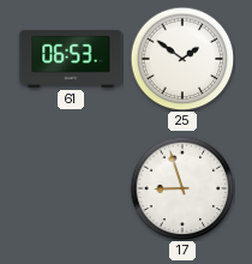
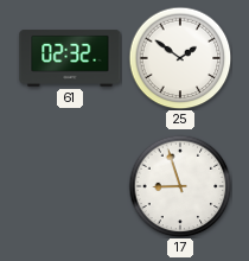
61: 06:53 -> 02:32 (70, 59)
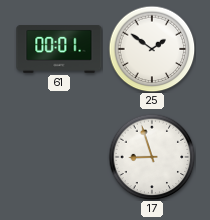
61: 02:32 -> 00:01 (59, 50)
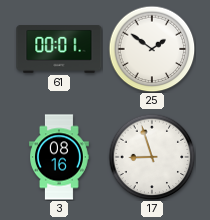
3: none -> 08:16 (60, 157)
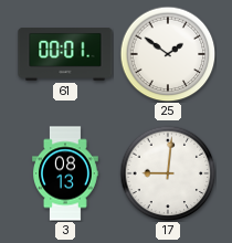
3: 08:16 -> 08:13 (66, 173)
17: 8:57 -> 9:01 (168, 173)
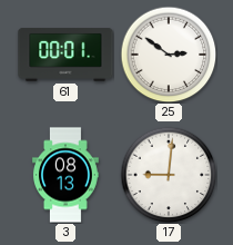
25: 1:51 -> 2:51 (169, 55)
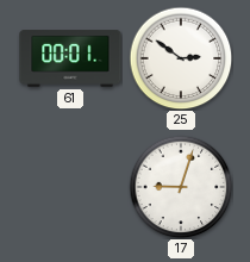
3: 08:13 -> none (67, 175)
17: 9:01 -> 9:03 (181, 187)
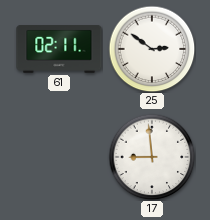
61: 00:01 -> 02:11 (59, 50)
17: 9:03 -> 8:59 (152, 157)
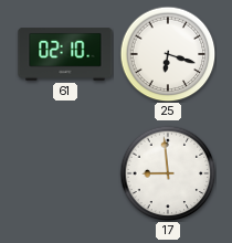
61: 02:11 -> 02:10 (65, 55)
25: 2:51 -> 6:18 (168, 54)
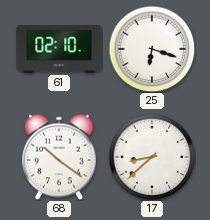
68: none -> 10:21 (59, 157)
17: 8:59 -> 8:38 (152, 157)
